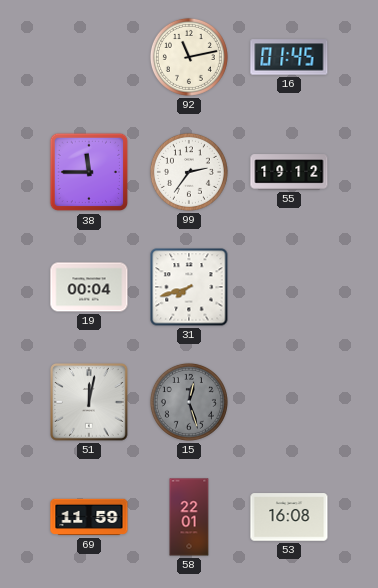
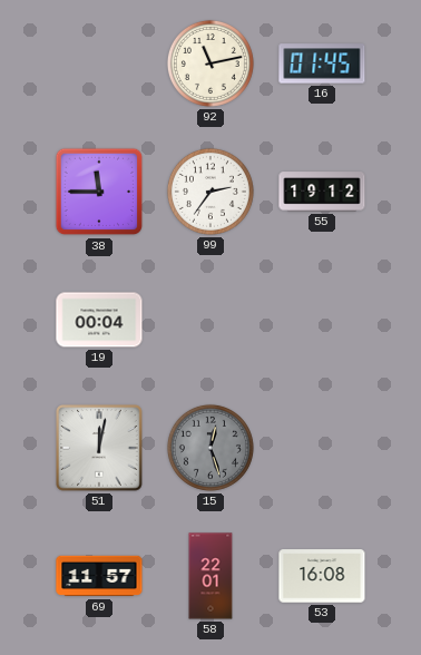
31: 7:42 -> none (189, 287)
69: 11:59 -> 11:57 (99, 576)
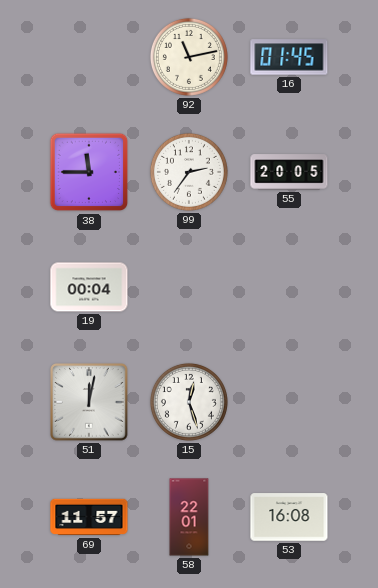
55: 19:12 -> 20:05 (289, 172)
15 dial: grey -> white (189, 402)
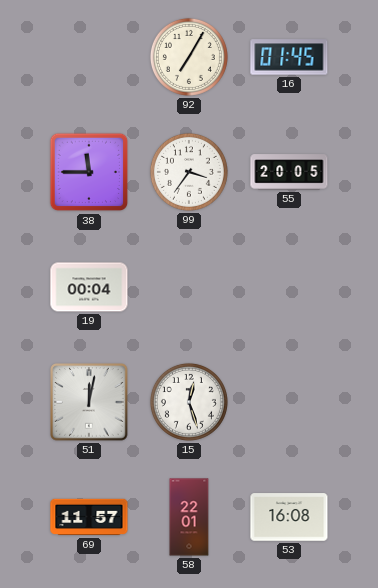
92: 11:13 -> 7:05 (189, 57)
99: 2:36 -> 3:36 (189, 172)
